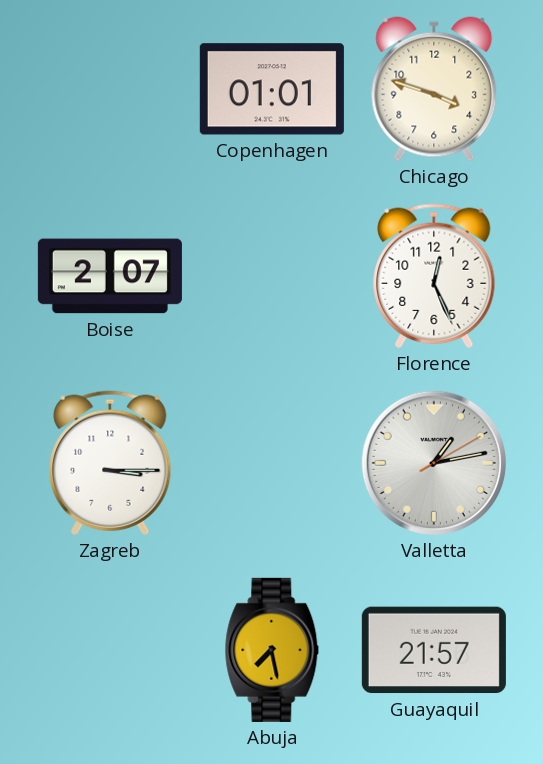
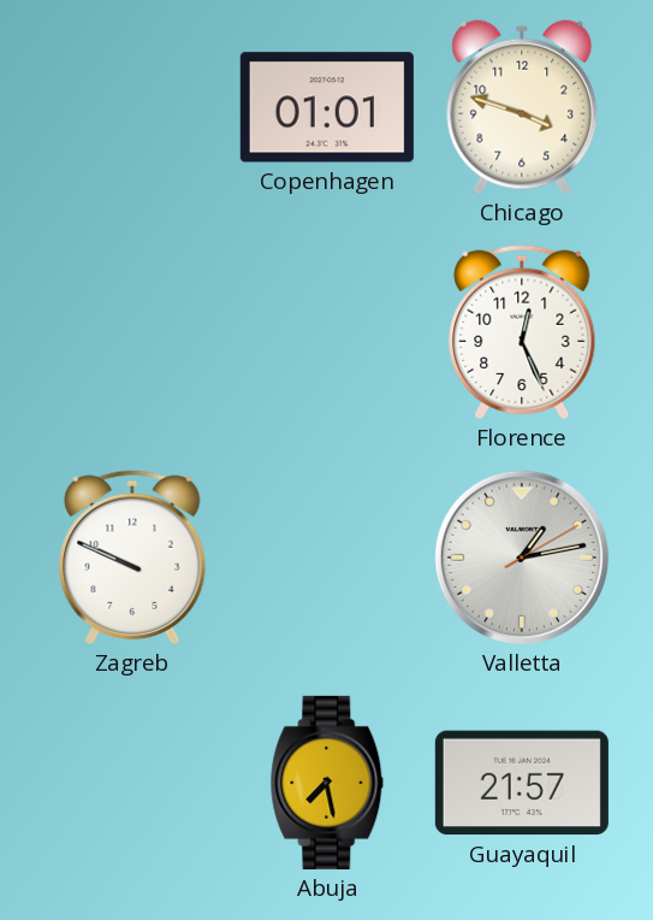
Boise: 2:07 -> none (110, 276)
Zagreb: 3:15 -> 9:49 (132, 558)
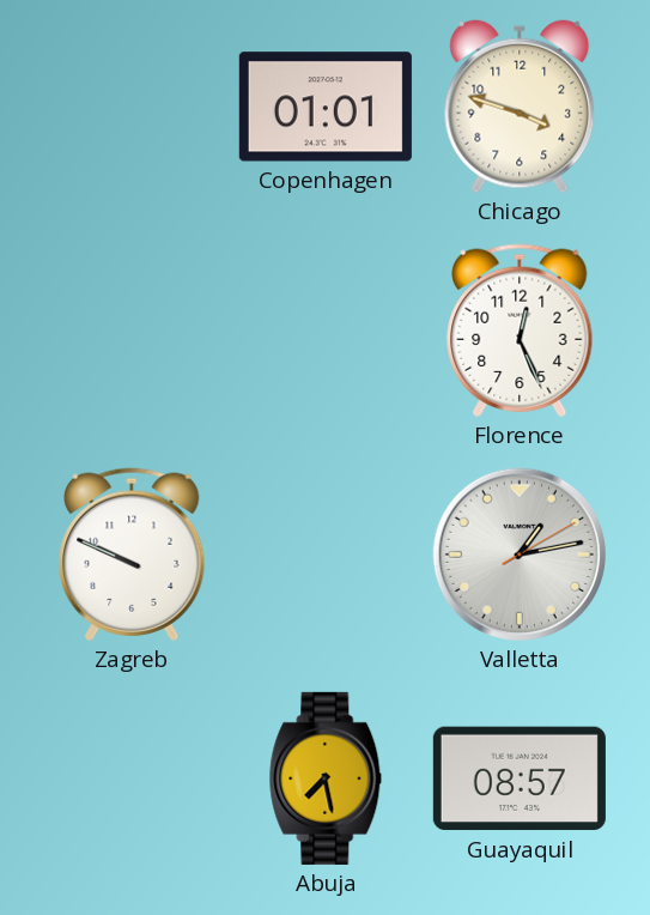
Guayaquil: 21:57 -> 08:57 (520, 778)
